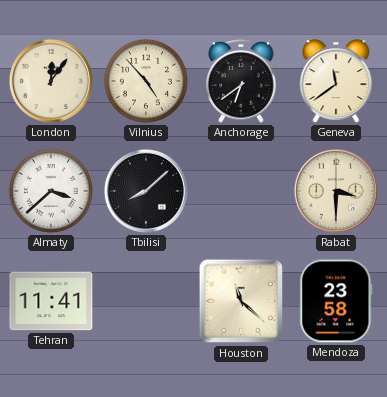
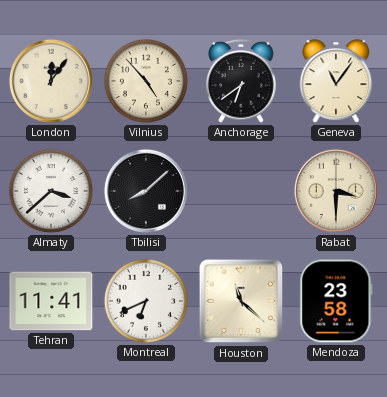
Geneva: 11:39 -> 11:06 (336, 81)
Montreal: none -> 6:41 (146, 301)
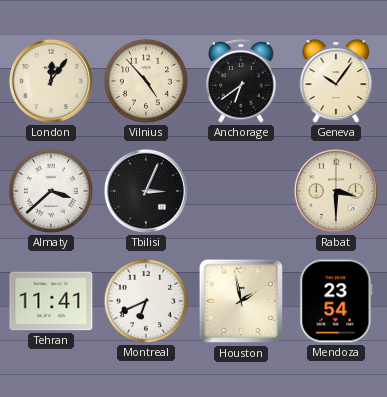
Geneva: 11:06 -> 10:06 (336, 81)
Tbilisi: 8:08 -> 3:04 (146, 191)
Houston: 11:22 -> 1:58 (241, 301)
Mendoza: 23:58 -> 23:54 (336, 301)
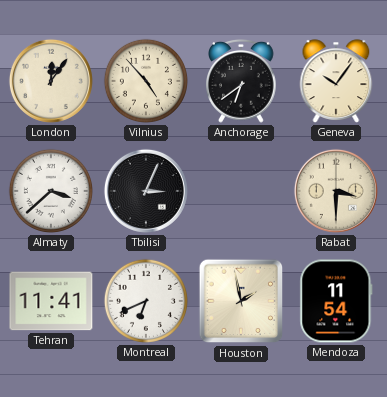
Mendoza: 23:54 -> 11:54 (336, 301)
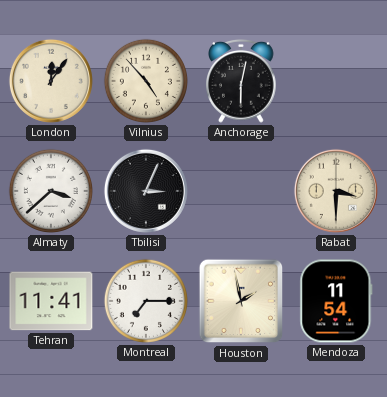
Anchorage: 6:39 -> 6:02 (242, 81)
Geneva: 10:06 -> none (336, 81)
Montreal: 6:41 -> 7:15 (146, 301)
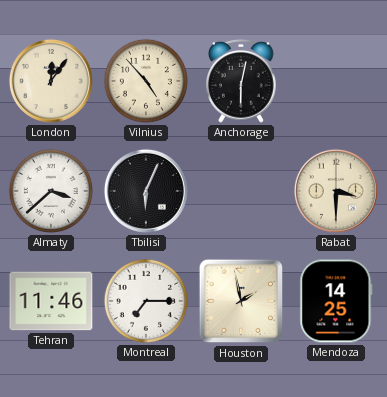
Tbilisi: 3:04 -> 6:04 (146, 191)
Tehran: 11:41 -> 11:46 (51, 301)
Mendoza: 11:54 -> 14:25 (336, 301)
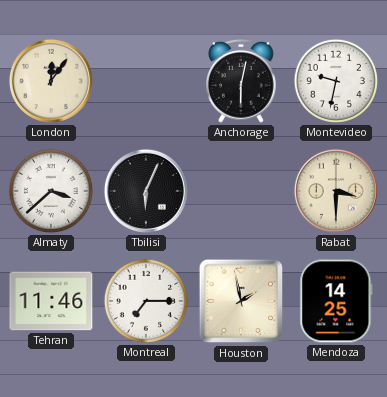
Vilnius: 4:53 -> none (146, 81)
Montevideo: none -> 9:32 (336, 81)
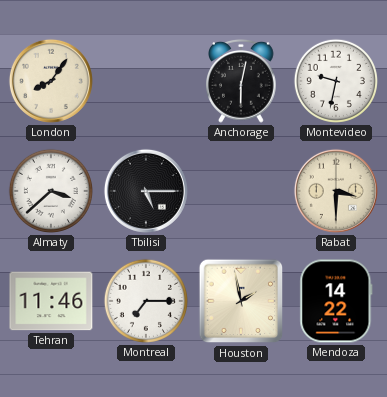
London: 12:06 -> 8:06 (51, 81)
Tbilisi: 6:04 -> 5:15 (146, 191)
Mendoza: 14:25 -> 14:22 (336, 301)
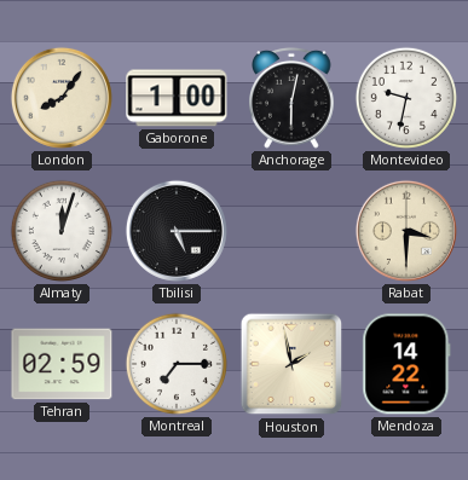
Gaborone: none -> 1:00 (177, 98)
Almaty: 3:38 -> 12:03 (62, 231)
Tehran: 11:46 -> 02:59 (62, 364)
